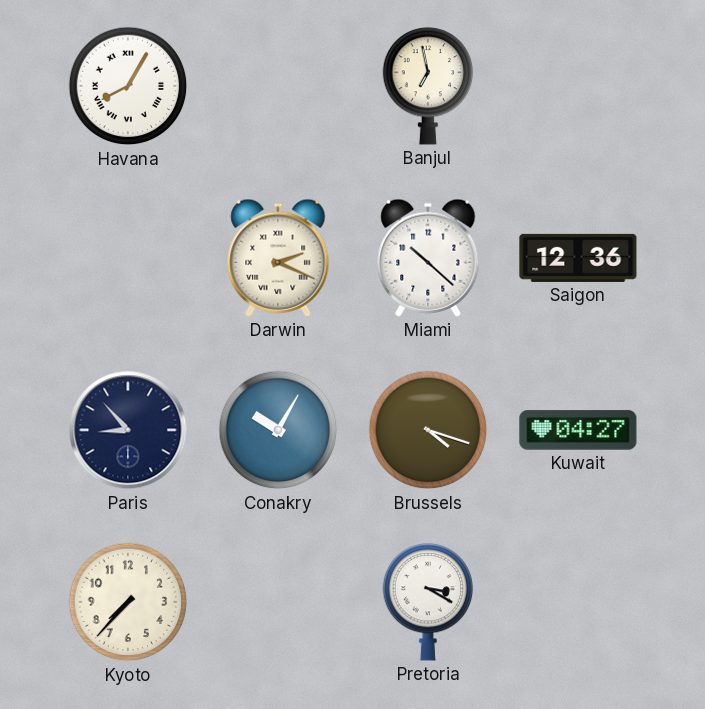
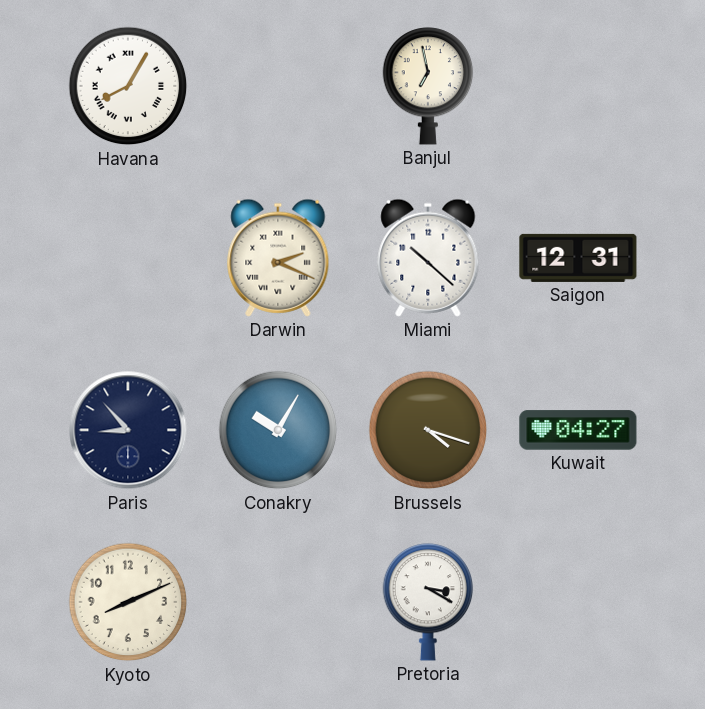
Saigon: 12:36 -> 12:31 (578, 258)
Kyoto: 7:37 -> 8:11 (128, 602)
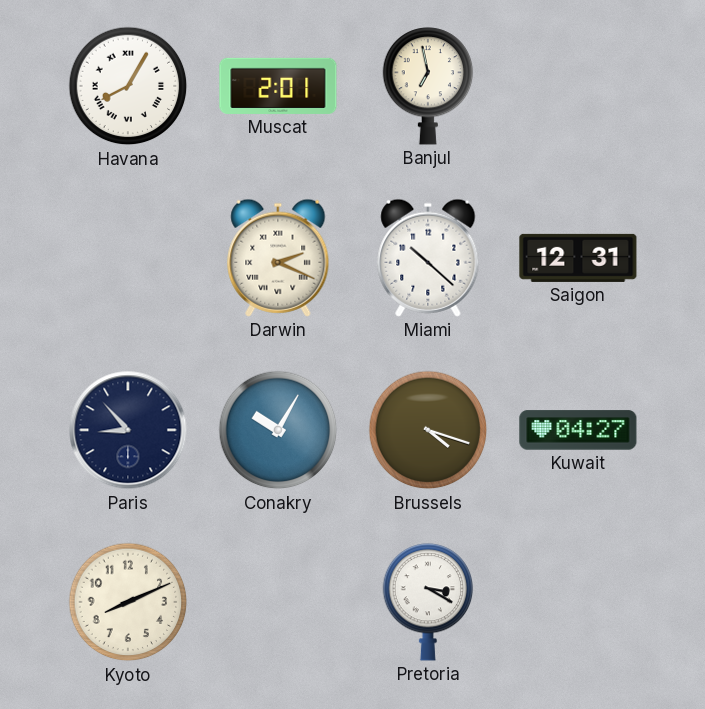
Muscat: none -> 2:01 (278, 86)
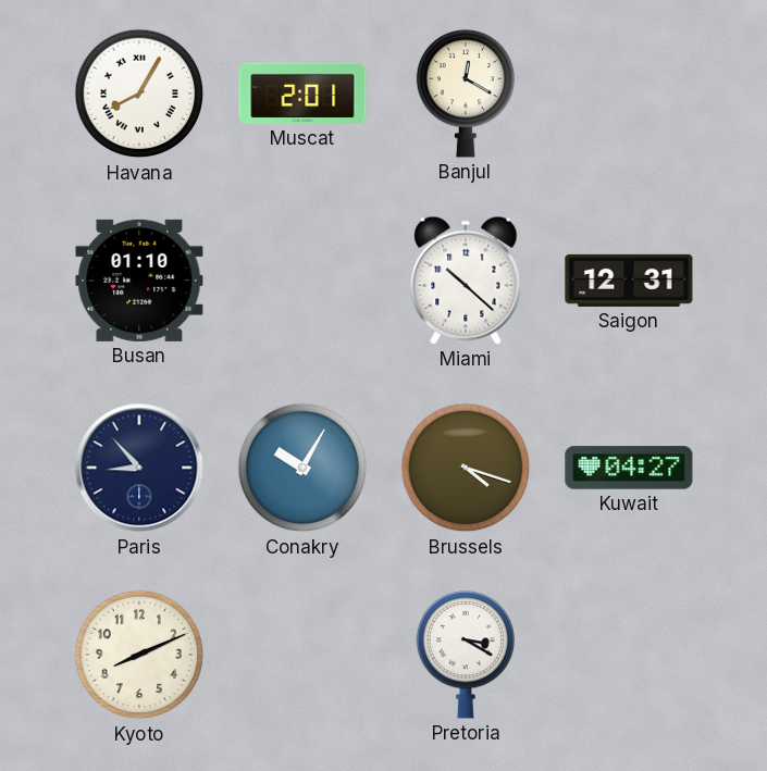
Banjul: 6:58 -> 12:20 (466, 94)
Busan: none -> 01:10 (139, 281)
Darwin: 2:19 -> none (278, 258)
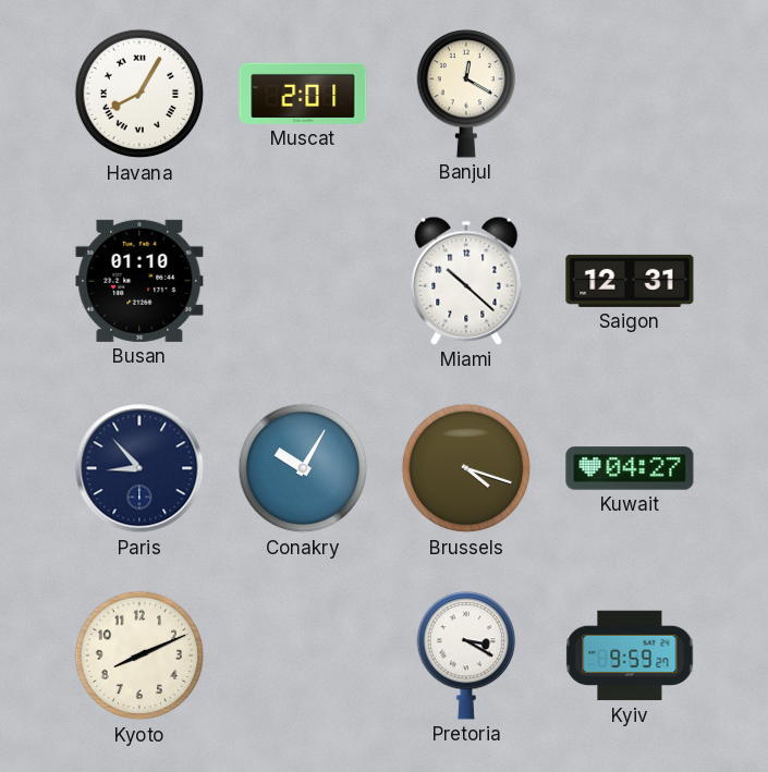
Kyiv: none -> 9:59 (630, 655)
